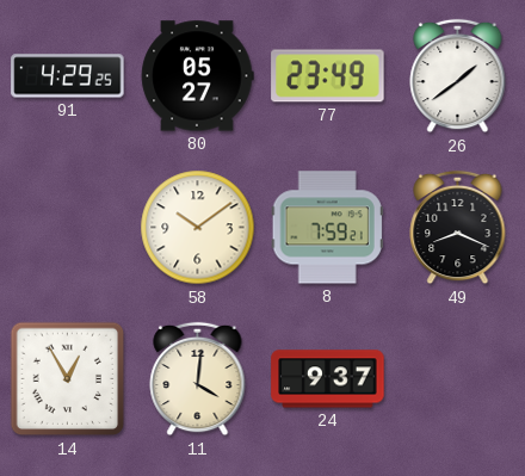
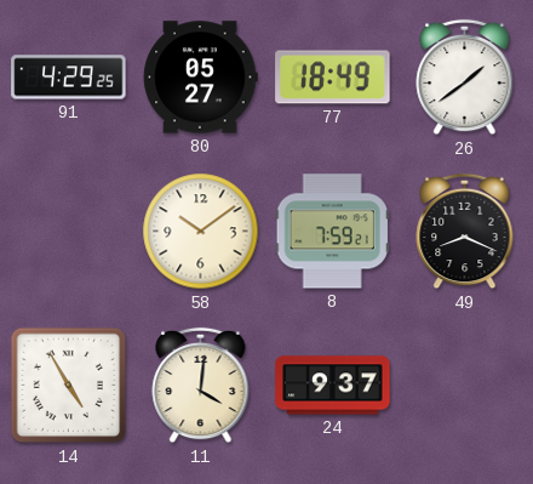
77: 23:49 -> 18:49 (333, 78)
14: 12:55 -> 4:55 (69, 386)
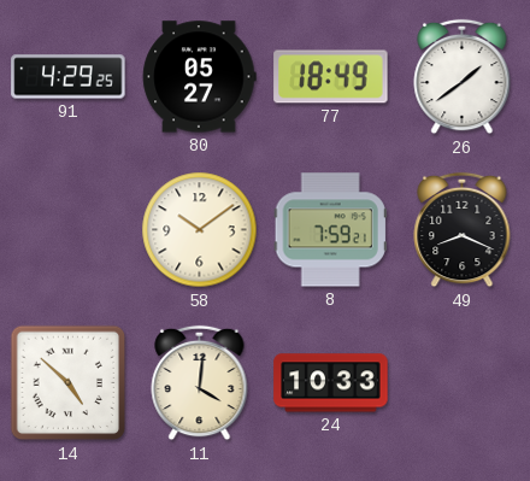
14: 4:55 -> 4:52 (69, 383)
24: 9:37 -> 10:33 (331, 383)
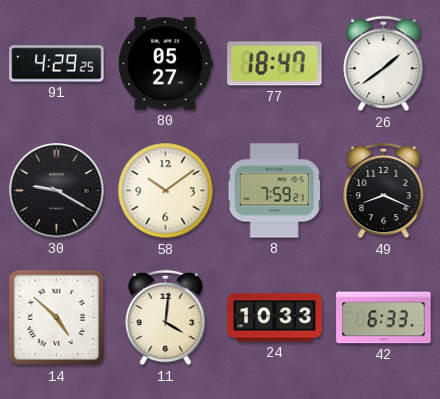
77: 18:49 -> 18:47 (275, 64)
30: none -> 9:20 (57, 191)
42: none -> 6:33 (384, 318)
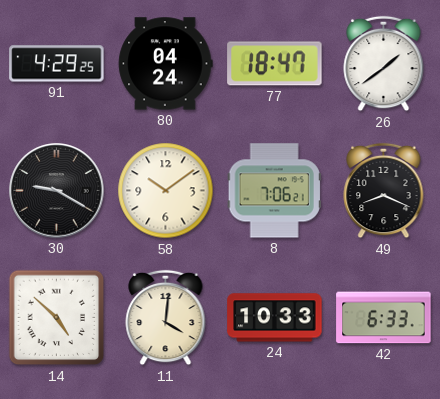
80: 05:27 -> 04:24 (165, 64)
8: 7:59 -> 7:06 (274, 191)
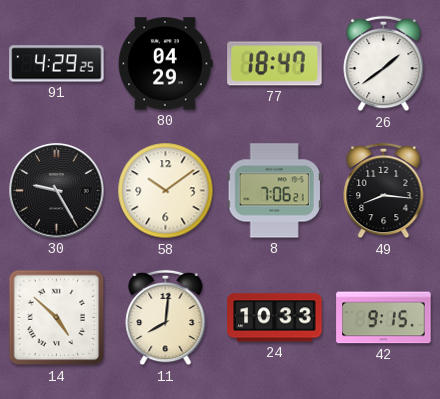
80: 04:24 -> 04:29 (165, 64)
30: 9:20 -> 9:25 (57, 191)
49: 8:19 -> 8:16 (384, 191)
11: 4:01 -> 8:01 (166, 318)
42: 6:33 -> 9:15 (384, 318)
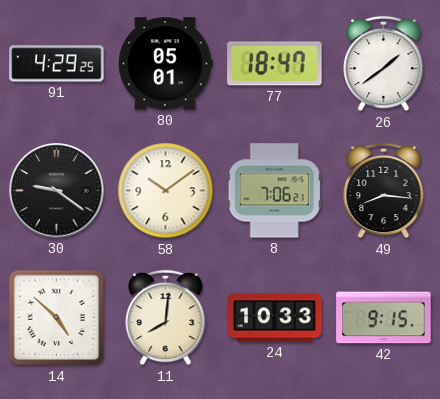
80: 04:29 -> 05:01 (165, 64)
30: 9:25 -> 9:21 (57, 191)
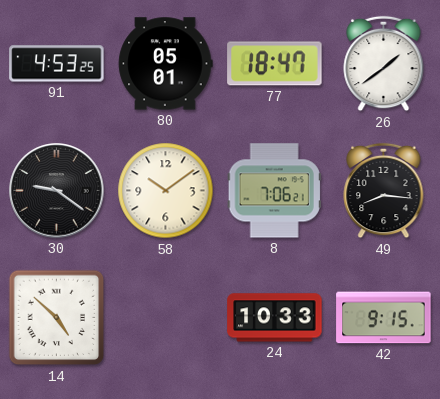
91: 4:29 -> 4:53 (57, 64)
11: 8:01 -> none (166, 318)
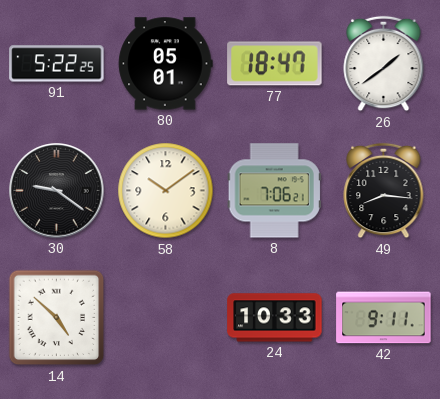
91: 4:53 -> 5:22 (57, 64)
42: 9:15 -> 9:11 (384, 318)
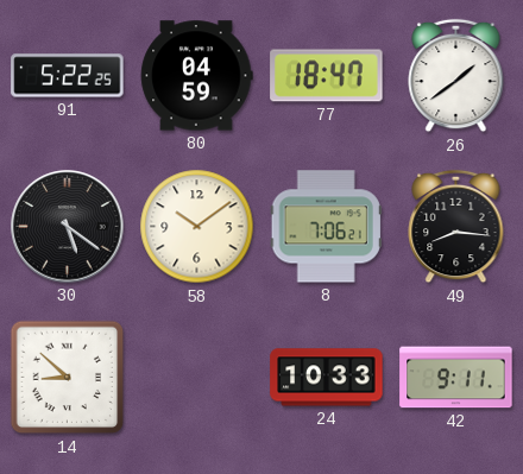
80: 05:01 -> 04:59 (196, 76)
30: 9:21 -> 5:21 (68, 227)
14: 4:52 -> 8:52 (68, 378)
